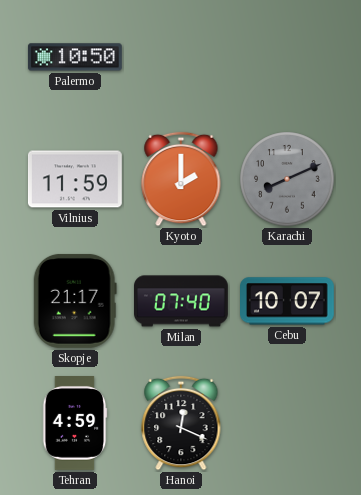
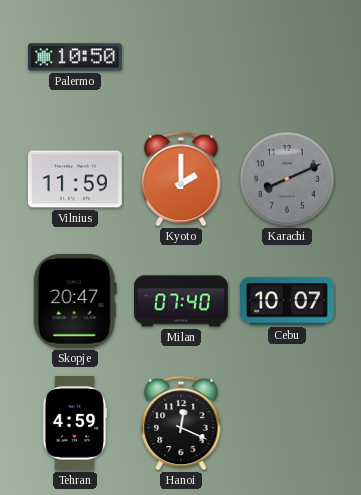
Skopje: 21:17 -> 20:47 (75, 301)
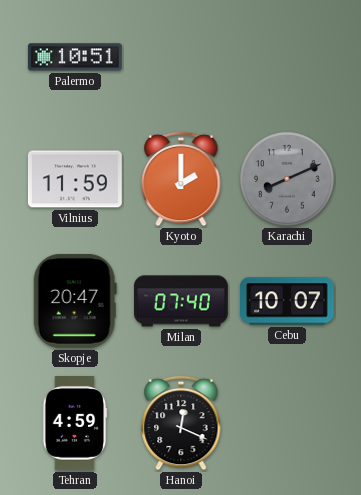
Palermo: 10:50 -> 10:51 (75, 57)
